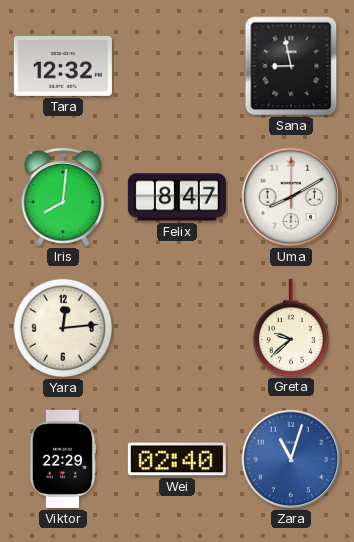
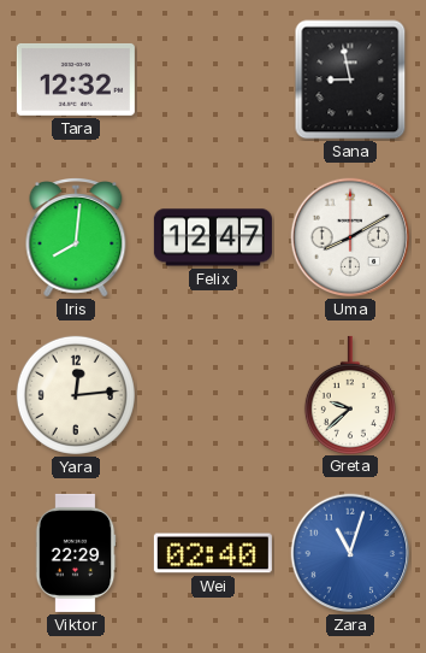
Felix: 8:47 -> 12:47 (213, 237)
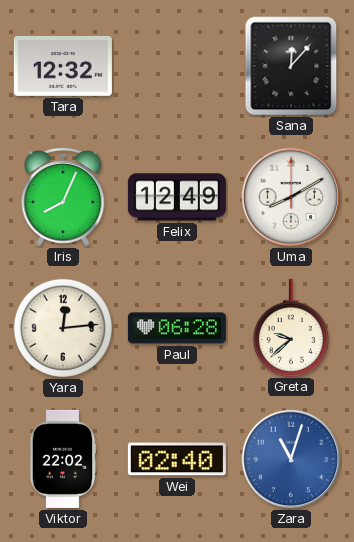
Sana: 8:58 -> 12:07 (291, 66)
Iris: 8:01 -> 8:04 (63, 198)
Felix: 12:47 -> 12:49 (177, 197)
Paul: none -> 06:28 (177, 328)
Viktor: 22:29 -> 22:02 (63, 459)
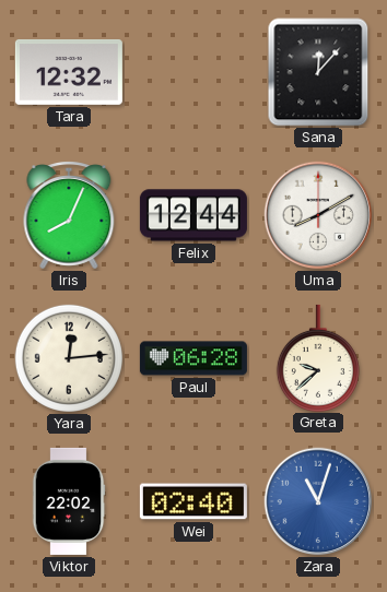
Felix: 12:49 -> 12:44 (193, 215)
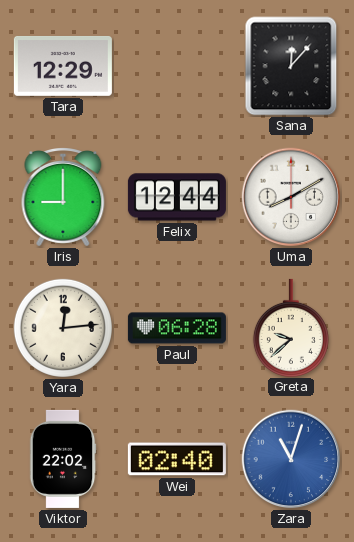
Tara: 12:32 -> 12:29 (63, 66)
Iris: 8:04 -> 9:00 (63, 198)
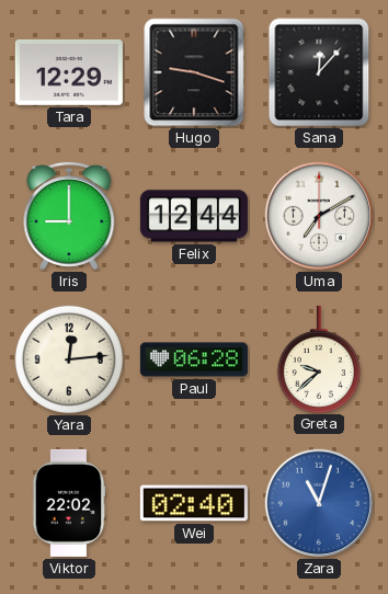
Hugo: none -> 9:18 (194, 72)
Uma: 8:10 -> 7:10 (319, 216)
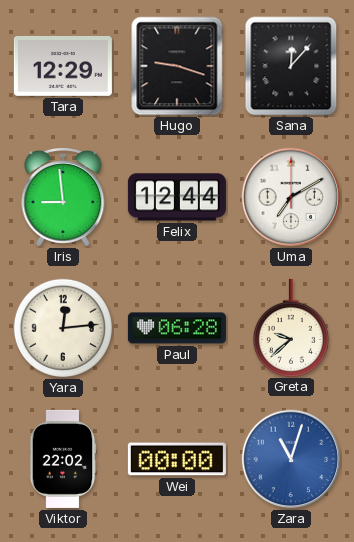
Iris: 9:00 -> 8:59 (63, 198)
Wei: 02:40 -> 00:00 (177, 459)
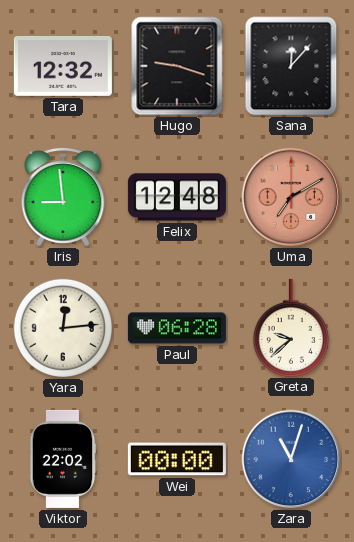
Tara: 12:29 -> 12:32 (63, 66)
Felix: 12:44 -> 12:48 (177, 197)
Uma dial: white -> salmon (291, 197)
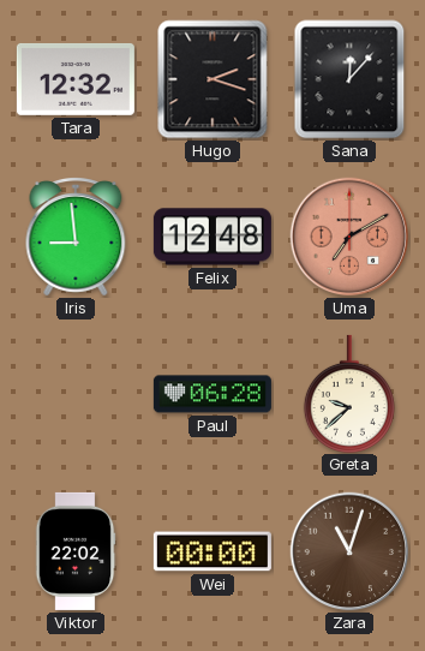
Hugo: 9:18 -> 2:18 (212, 79)
Yara: 12:14 -> none (63, 328)
Zara dial: blue -> brown (349, 551)
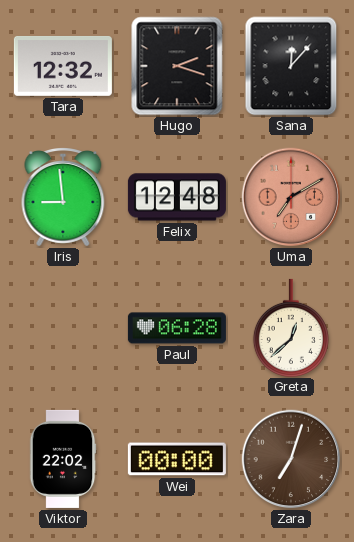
Greta: 9:38 -> 12:38 (291, 327)
Zara: 11:03 -> 7:03 (291, 459)
